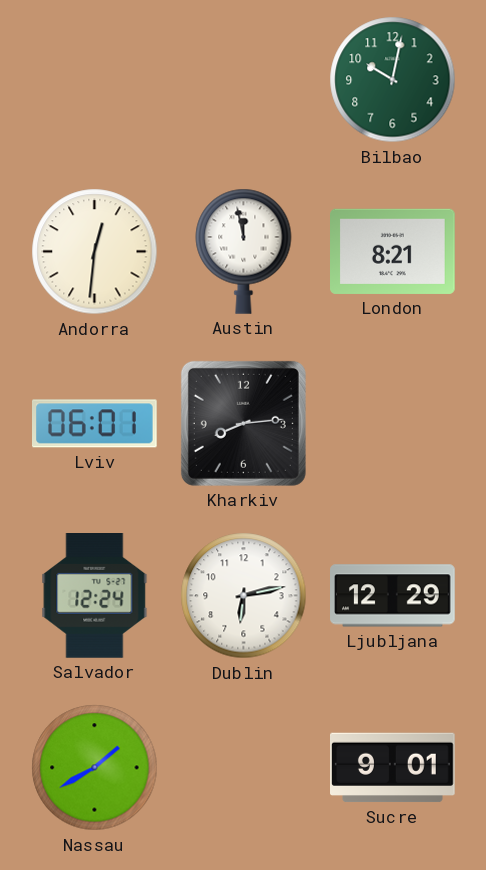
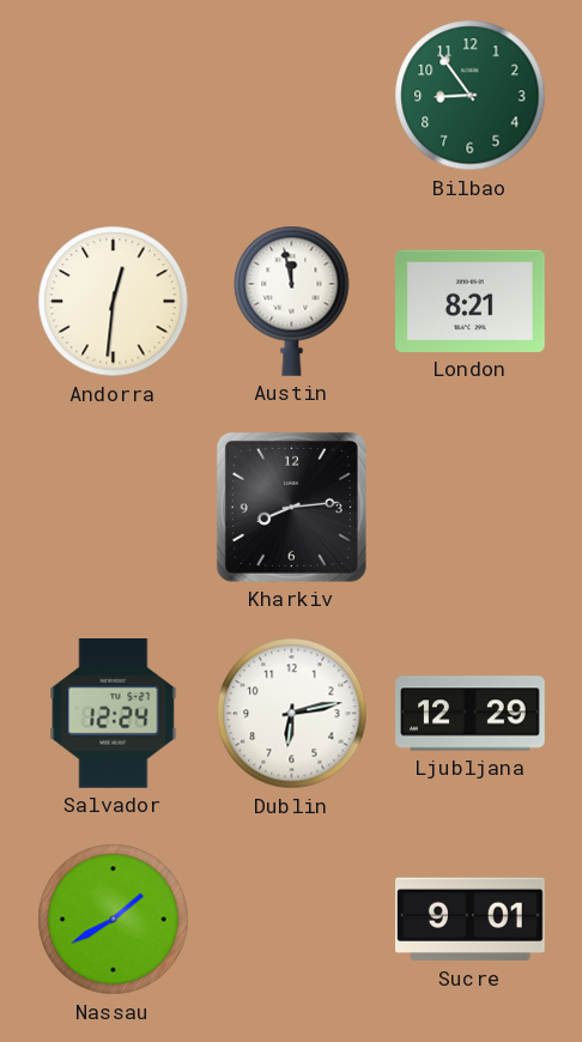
Bilbao: 10:02 -> 8:54 (471, 96)
Lviv: 06:01 -> none (95, 424)
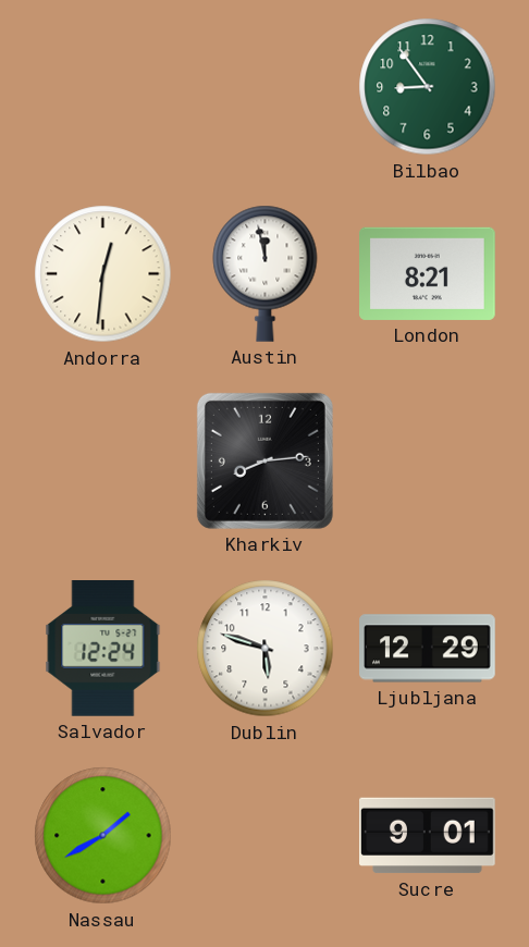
Dublin: 6:13 -> 5:48 (266, 649)
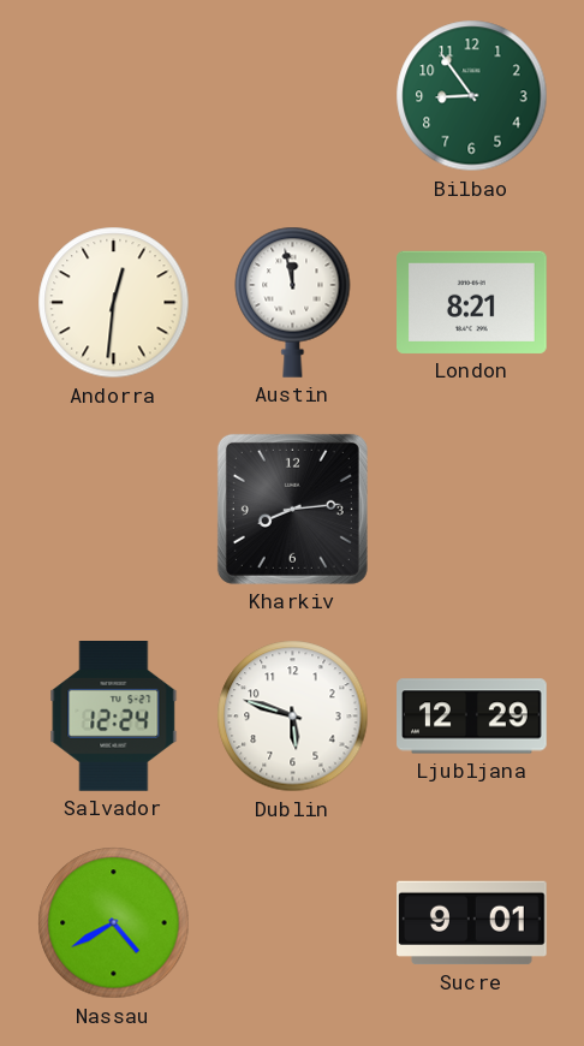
Nassau: 1:40 -> 4:40 (114, 923)
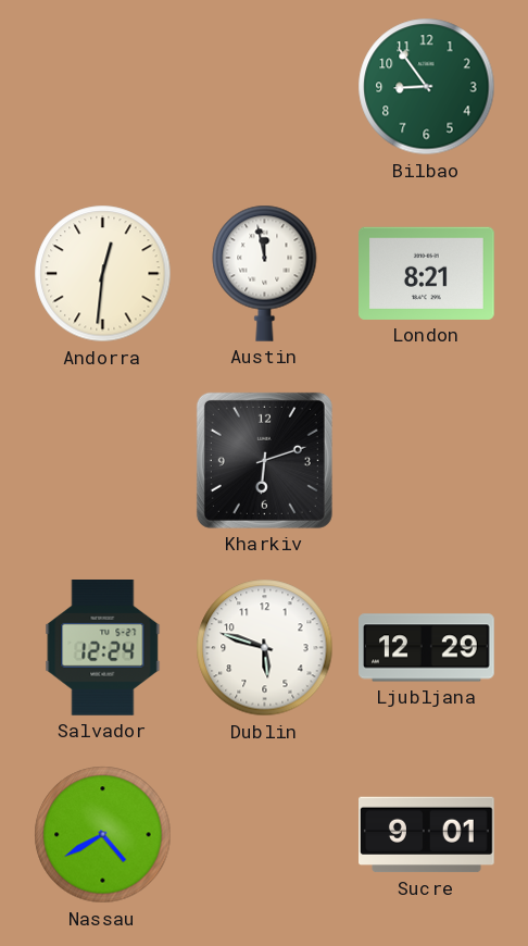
Kharkiv: 8:14 -> 6:12 (264, 460)
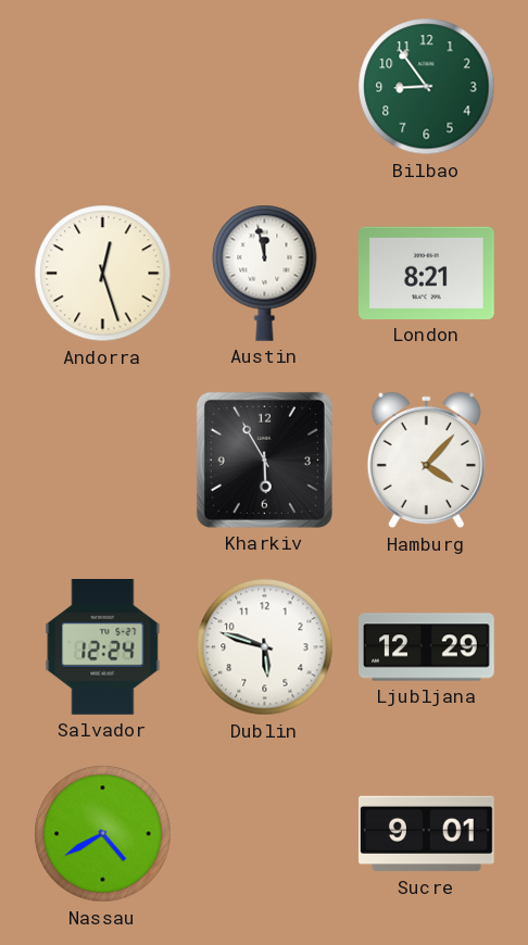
Andorra: 12:31 -> 12:27 (103, 274)
Kharkiv: 6:12 -> 5:55 (264, 459)
Hamburg: none -> 4:07 (426, 461)
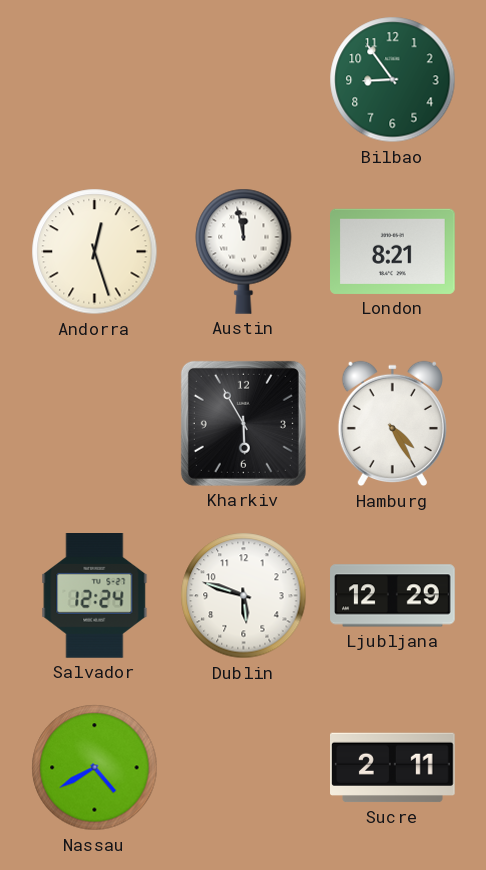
Hamburg: 4:07 -> 4:25 (392, 424)
Sucre: 9:01 -> 2:11 (393, 768)
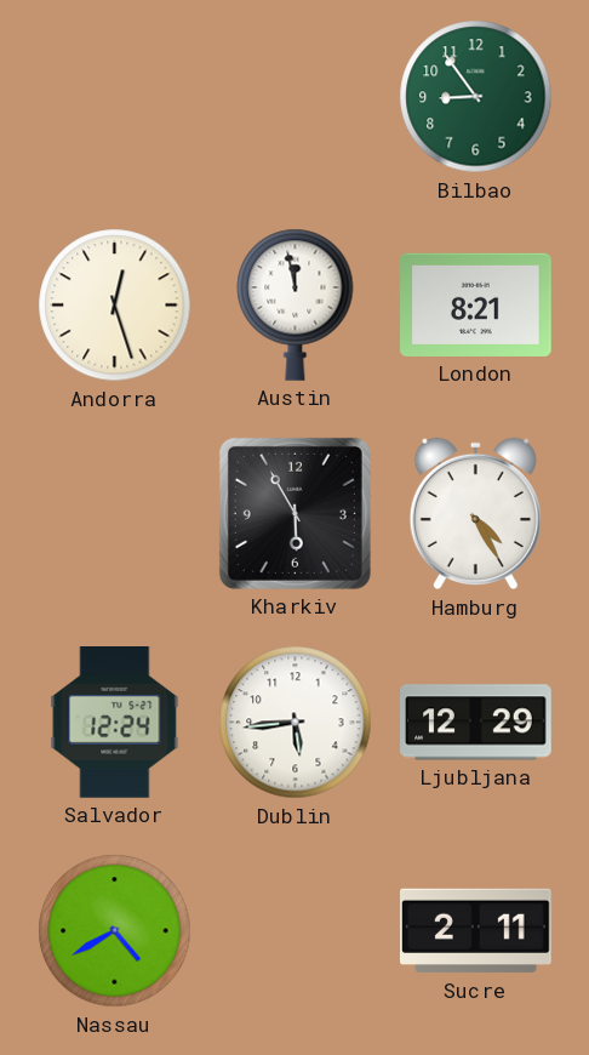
Dublin: 5:48 -> 5:44 (296, 723)
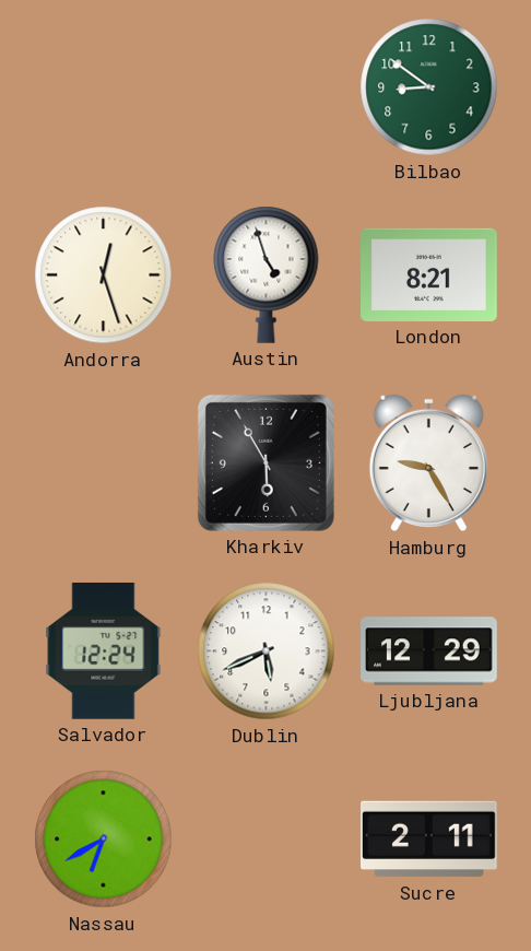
Bilbao: 8:54 -> 8:51 (429, 87)
Austin: 11:58 -> 4:57 (267, 274)
Hamburg: 4:25 -> 9:25 (428, 463)
Dublin: 5:44 -> 5:41 (267, 651)
Nassau: 4:40 -> 6:40 (104, 840)
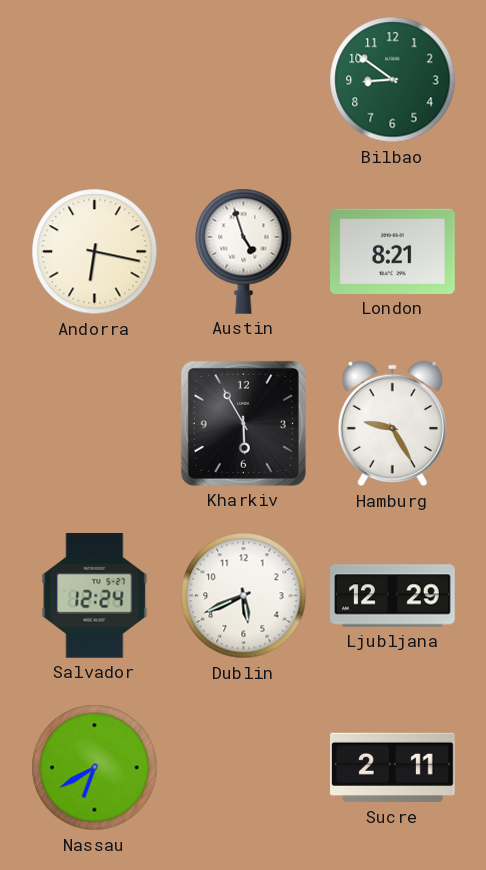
Andorra: 12:27 -> 6:17 (95, 252)
